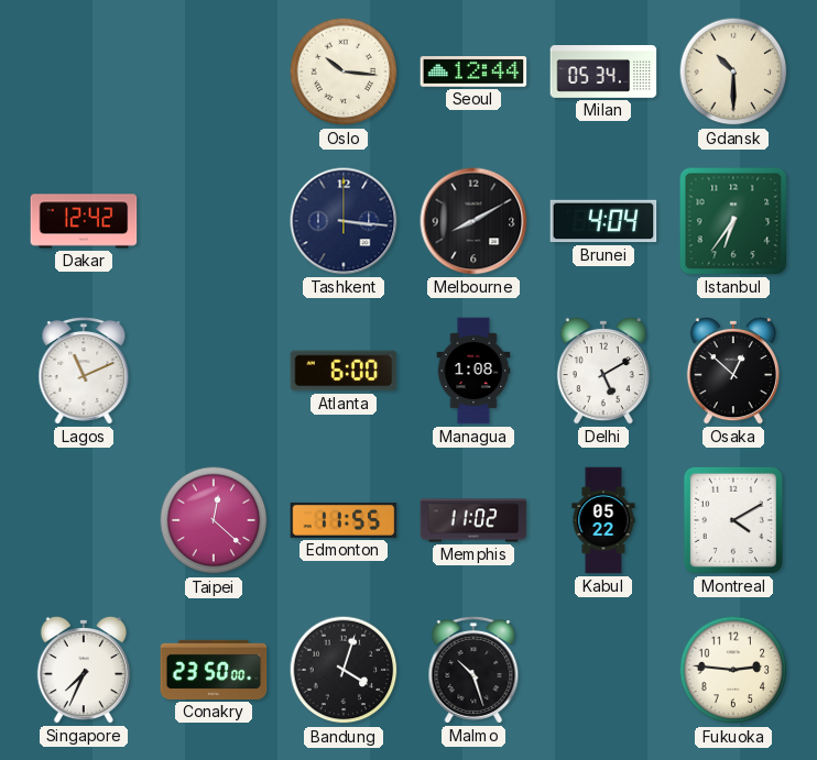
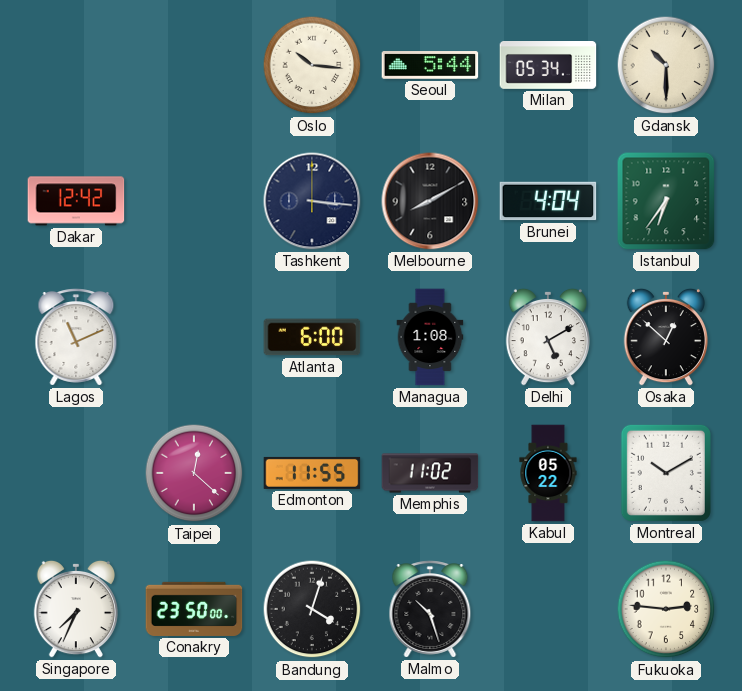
Seoul: 12:44 -> 5:44 (430, 65)
Montreal: 4:10 -> 10:10 (666, 473)
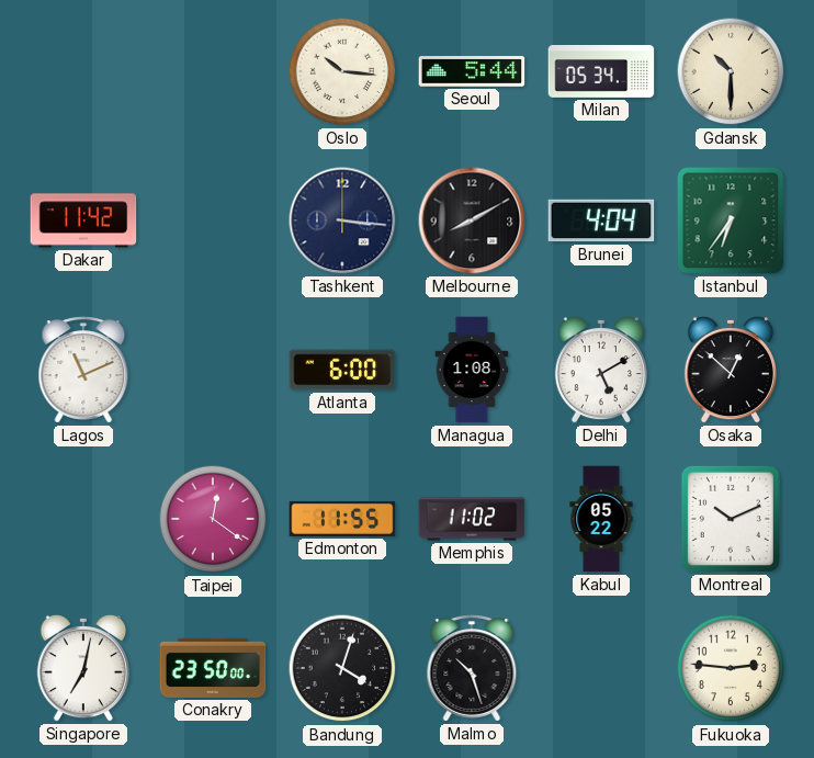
Dakar: 12:42 -> 11:42 (83, 220)
Taipei: 12:22 -> 12:21 (213, 519)
Montreal: 10:10 -> 10:11 (731, 519)
Singapore: 7:34 -> 7:02 (83, 668)
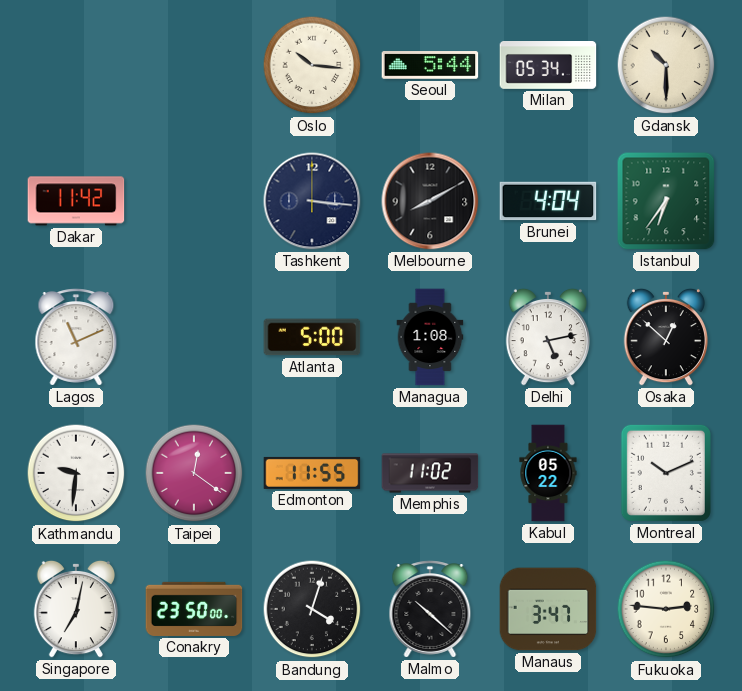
Atlanta: 6:00 -> 5:00 (312, 337)
Delhi: 5:10 -> 5:13 (548, 337)
Kathmandu: none -> 9:31 (76, 473)
Malmo: 10:27 -> 10:22 (430, 609)
Manaus: none -> 3:47 (548, 609)
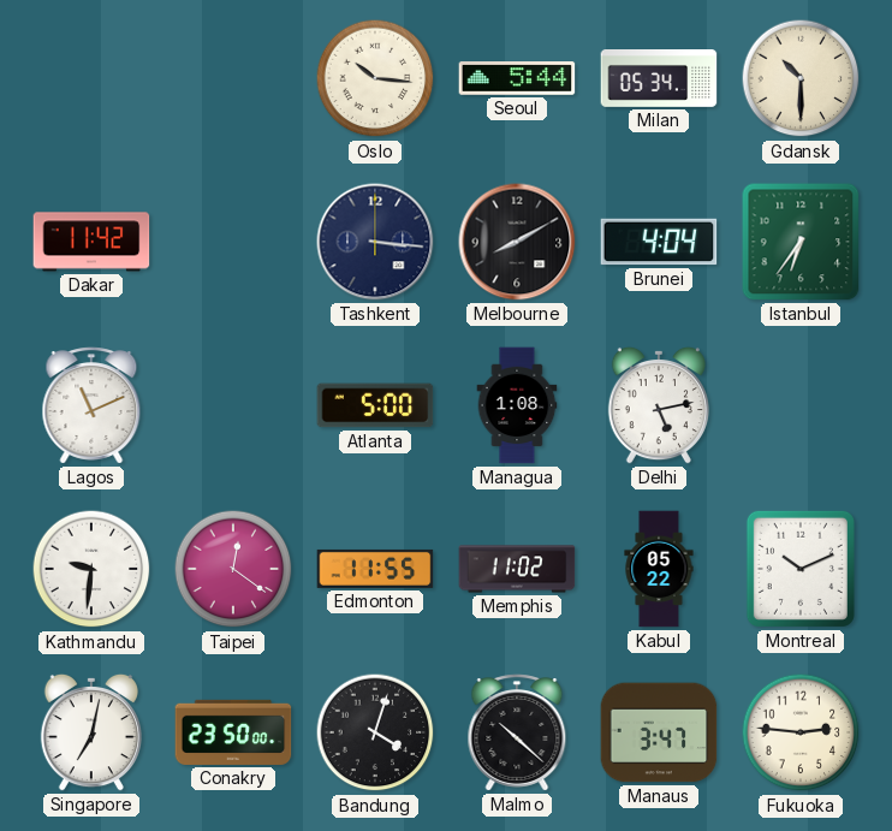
Osaka: 12:52 -> none (666, 337)
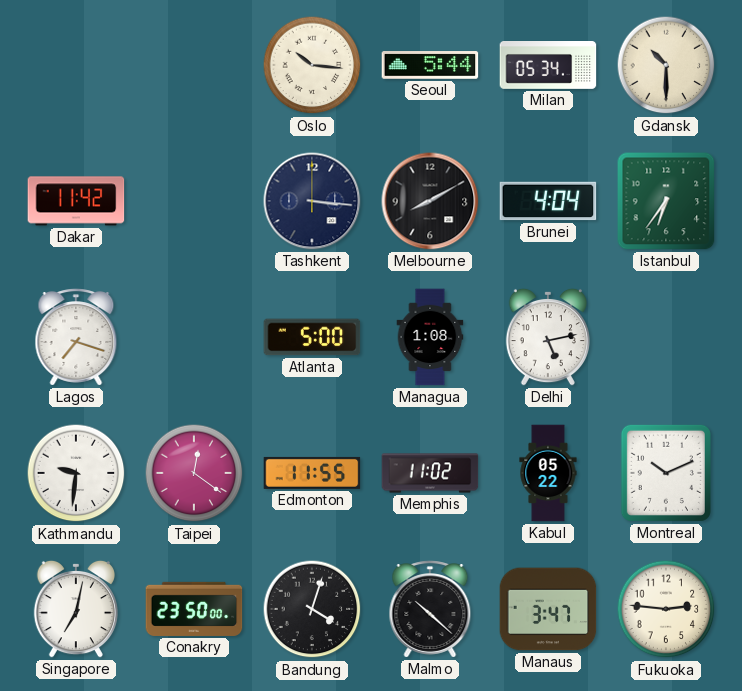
Lagos: 11:11 -> 7:18 (76, 337)
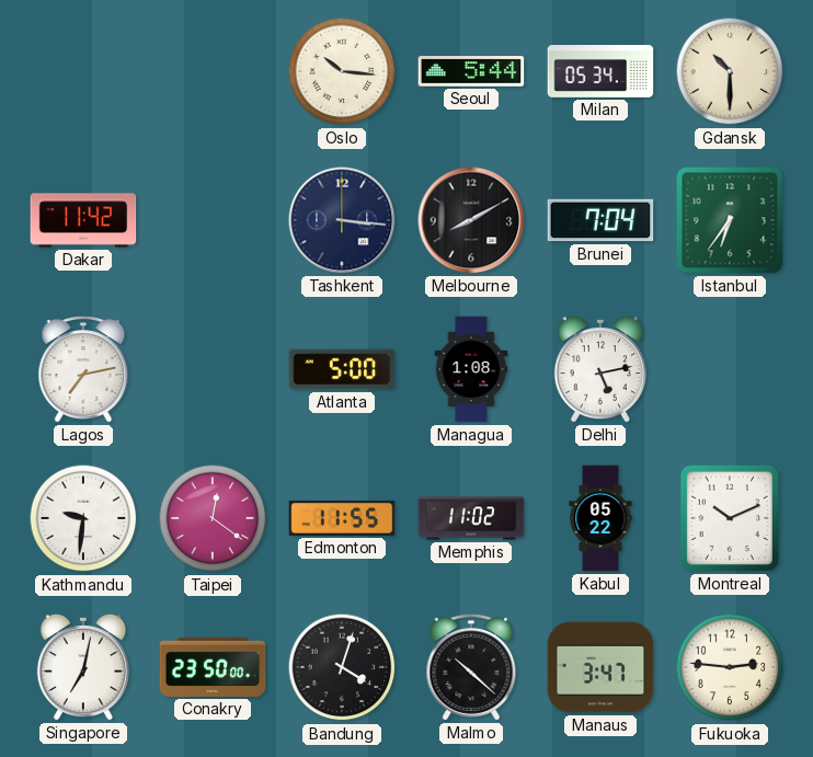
Brunei: 4:04 -> 7:04 (600, 220)
Lagos: 7:18 -> 7:13 (83, 369)
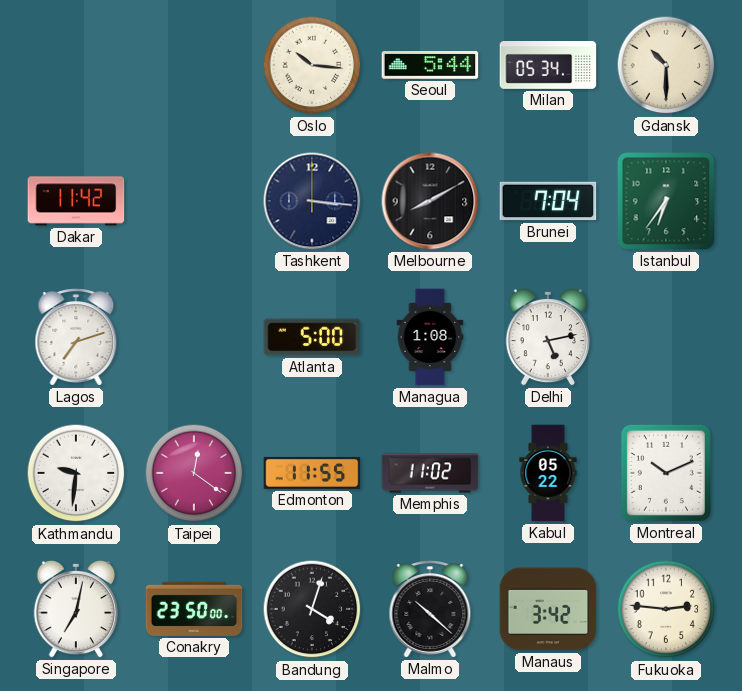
Lagos: 7:13 -> 7:12 (76, 337)
Manaus: 3:47 -> 3:42 (548, 609)
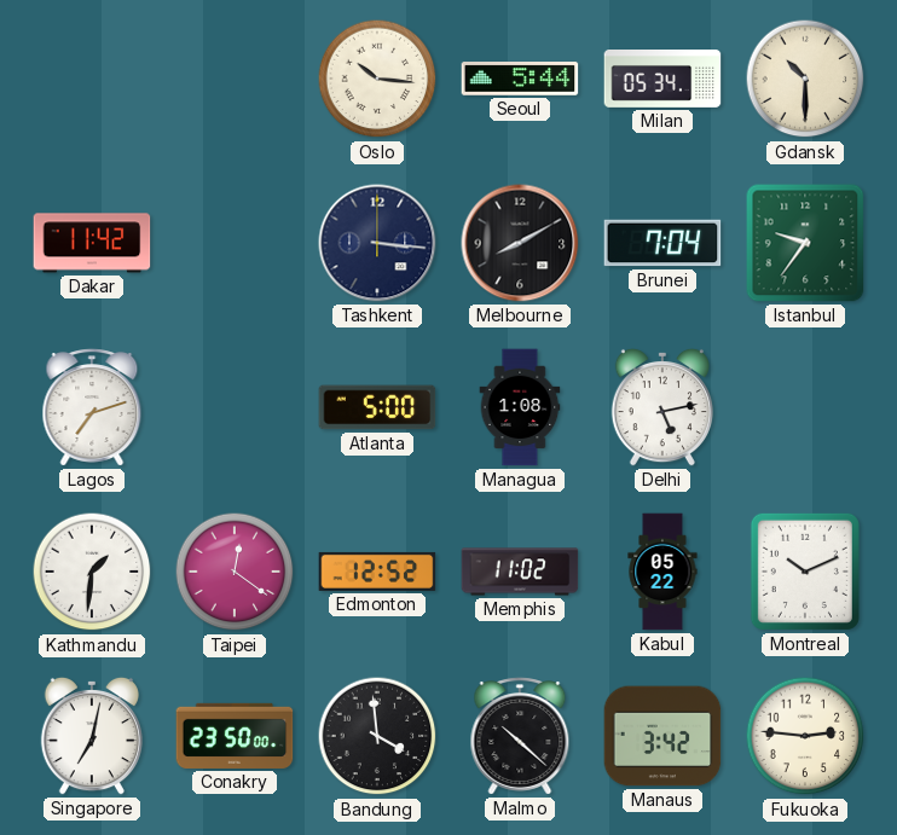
Istanbul: 6:36 -> 9:36 (805, 243)
Kathmandu: 9:31 -> 1:31 (92, 572)
Edmonton: 11:55 -> 12:52 (377, 572)
Bandung: 4:03 -> 3:59 (377, 736)
